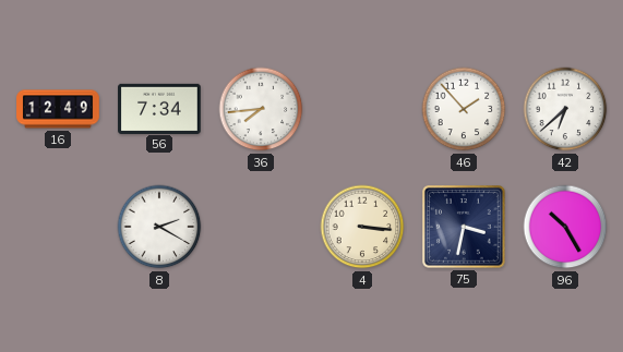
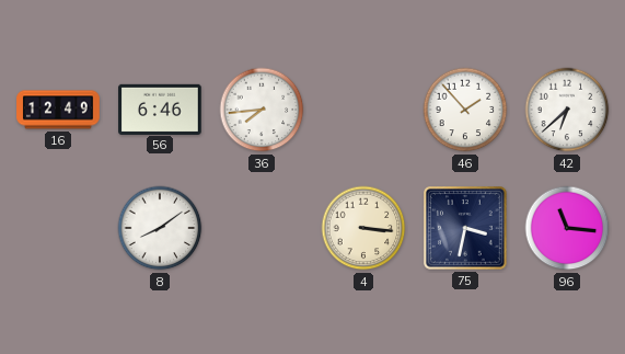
56: 7:34 -> 6:46 (160, 109)
8: 2:20 -> 8:09 (160, 228)
96: 10:25 -> 11:16 (567, 228)
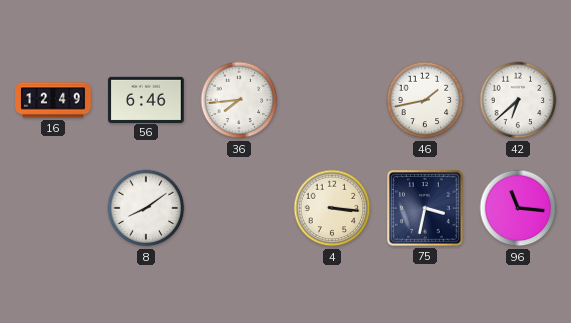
46: 1:53 -> 1:43 (425, 100)
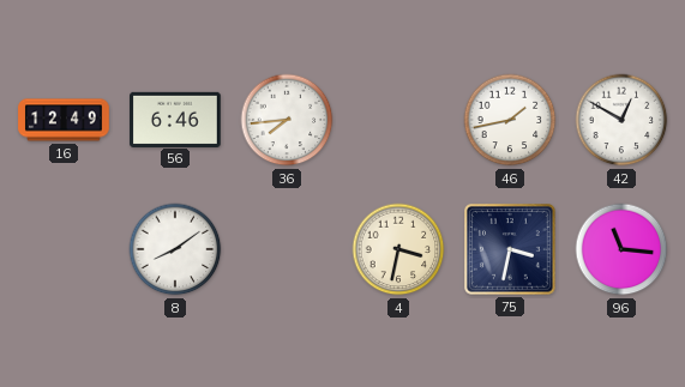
42: 6:38 -> 12:50 (621, 120)
4: 3:16 -> 3:32 (398, 249)
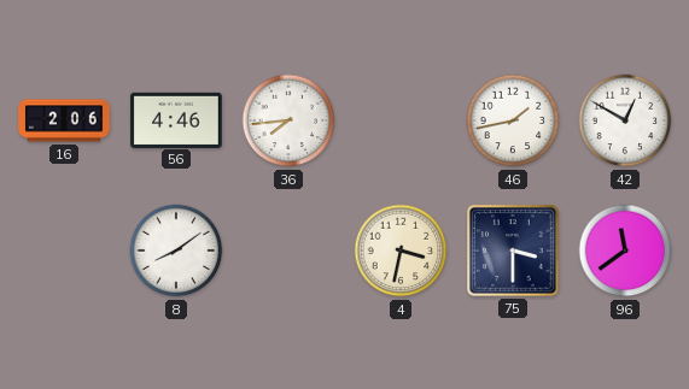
16: 12:49 -> 2:06 (64, 120)
56: 6:46 -> 4:46 (176, 119)
75: 3:32 -> 3:30 (514, 252)
96: 11:16 -> 11:39 (625, 251)
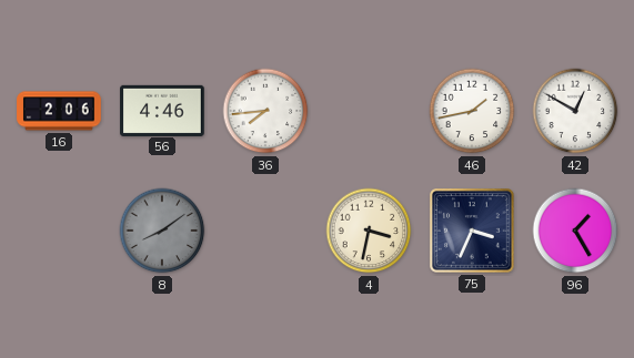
8 dial: white -> grey (162, 231)
75: 3:30 -> 3:34 (473, 232)
96: 11:39 -> 1:25 (575, 231)
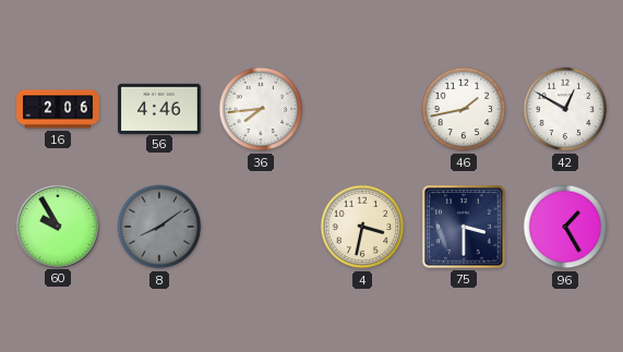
60: none -> 9:55 (57, 226)
75: 3:34 -> 3:30 (465, 228)
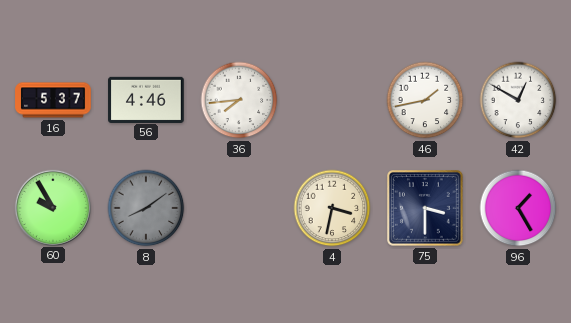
16: 2:06 -> 5:37 (53, 100)
